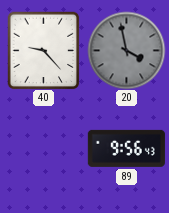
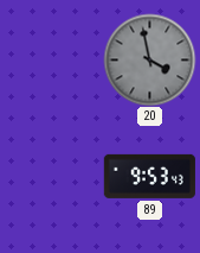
40: 9:23 -> none (44, 50)
89: 9:56 -> 9:53 (149, 176)
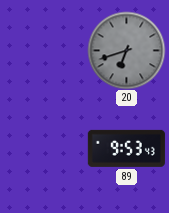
20: 3:58 -> 6:42 (126, 50)
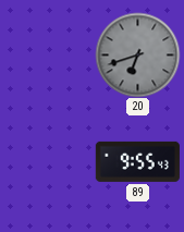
89: 9:53 -> 9:55 (137, 161)
